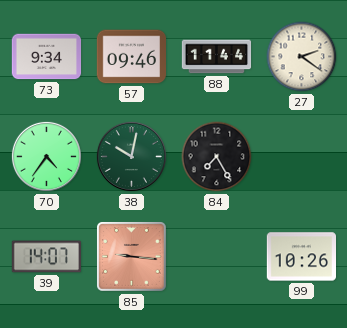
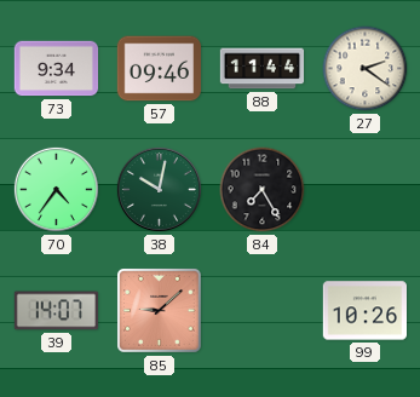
85: 9:16 -> 9:08 (160, 311)
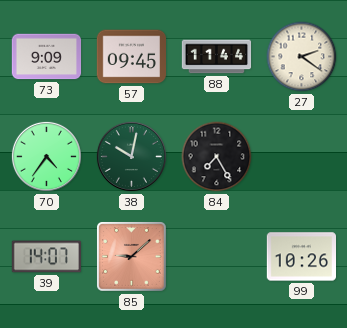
73: 9:34 -> 9:09 (47, 57)
57: 09:46 -> 09:45 (132, 57)
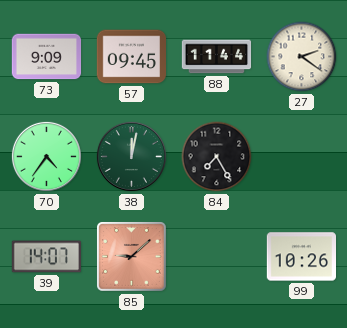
38: 10:02 -> 12:02 (131, 156)
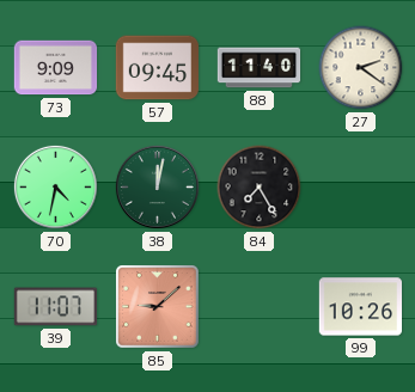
88: 11:44 -> 11:40 (260, 68)
70: 4:36 -> 4:32 (55, 186)
39: 14:07 -> 11:07 (55, 307)
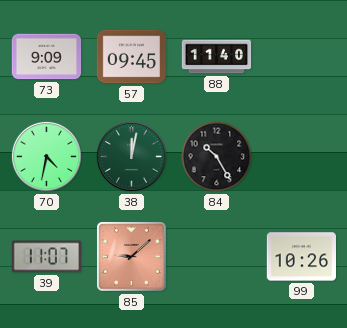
27: 2:21 -> none (361, 68)
84: 7:25 -> 10:25 (217, 157)
